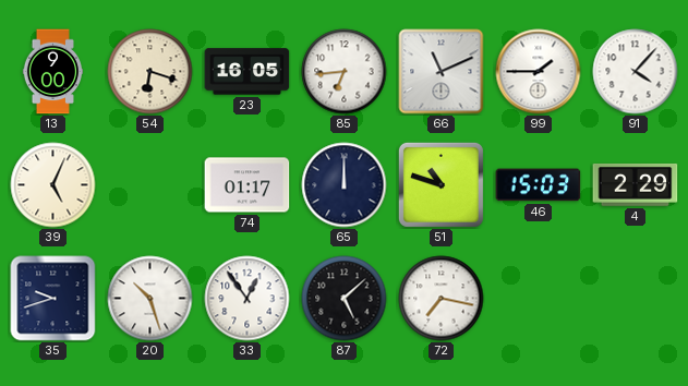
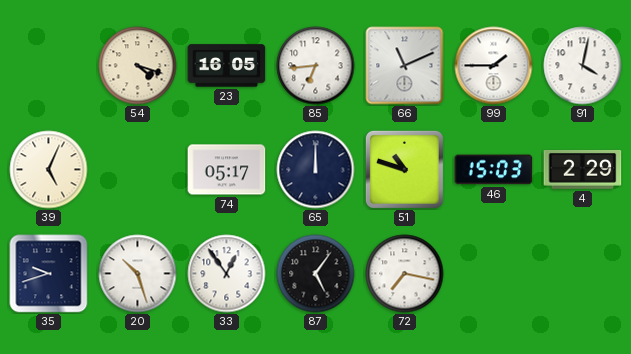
13: 9:00 -> none (52, 72)
54: 6:18 -> 4:18 (138, 66)
91: 4:07 -> 4:02 (583, 66)
74: 01:17 -> 05:17 (227, 170)
87: 5:08 -> 5:06 (316, 274)
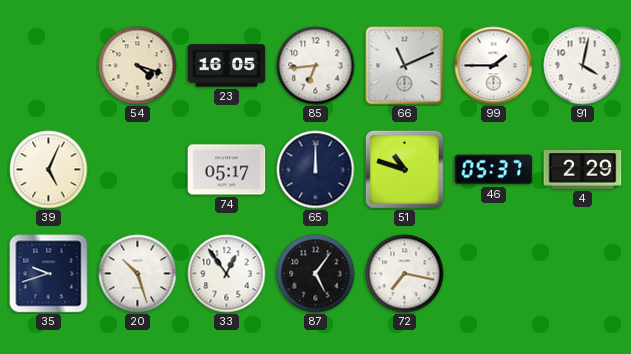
46: 15:03 -> 05:37 (494, 170)
